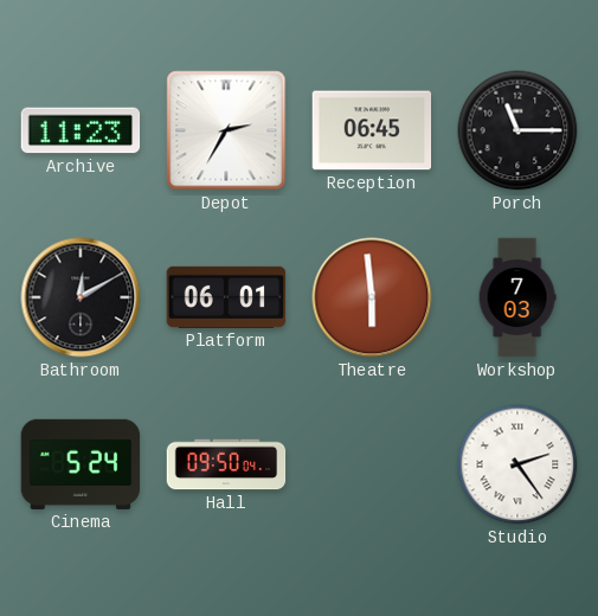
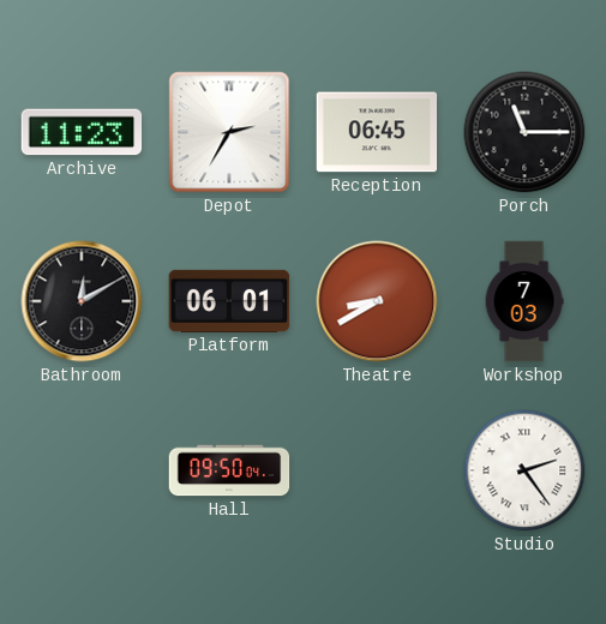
Theatre: 5:59 -> 8:40 (377, 301)
Cinema: 5:24 -> none (81, 464)
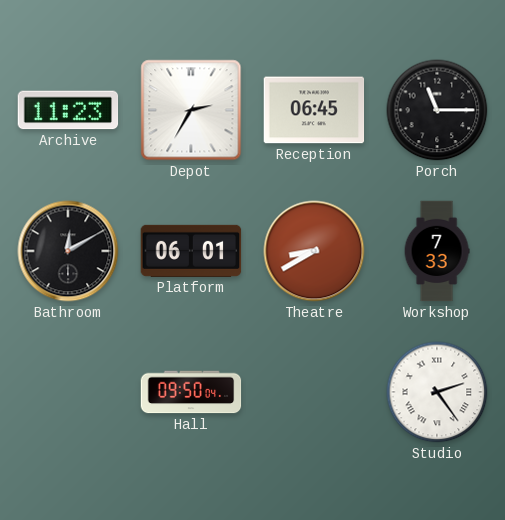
Workshop: 7:03 -> 7:33 (437, 251)
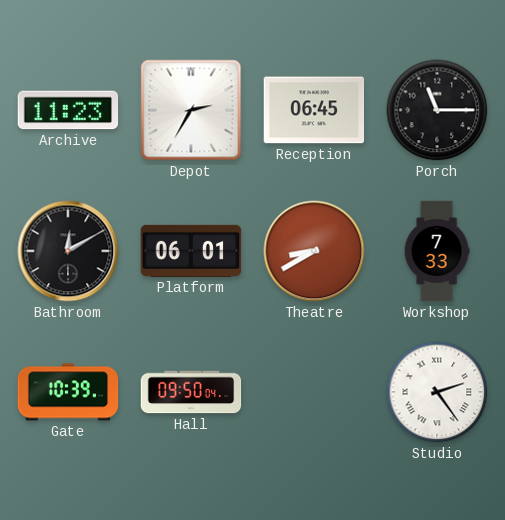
Gate: none -> 10:39 (68, 392)
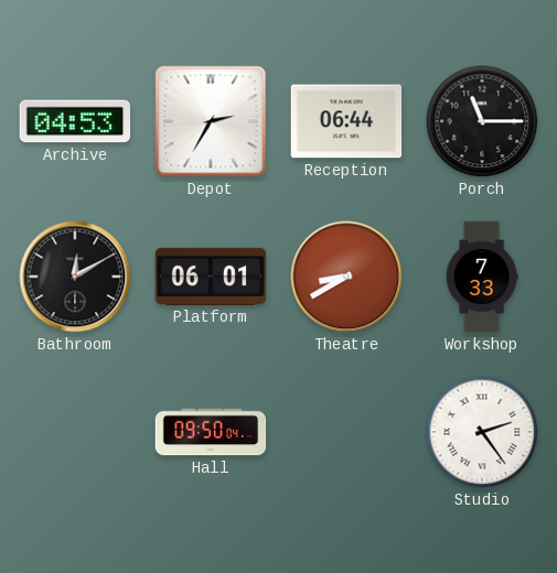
Archive: 11:23 -> 04:53 (75, 121)
Reception: 06:45 -> 06:44 (346, 121)
Gate: 10:39 -> none (68, 392)
